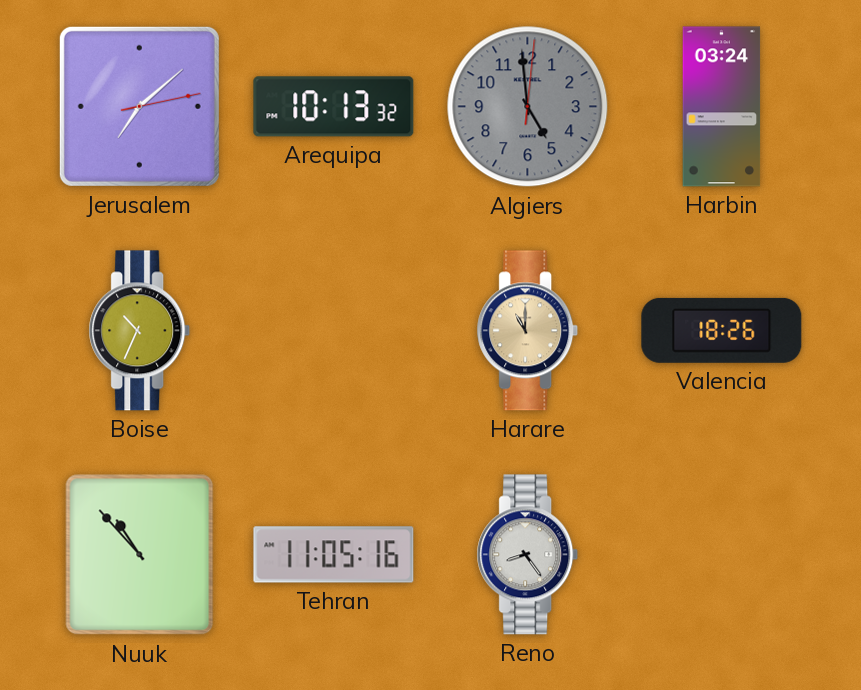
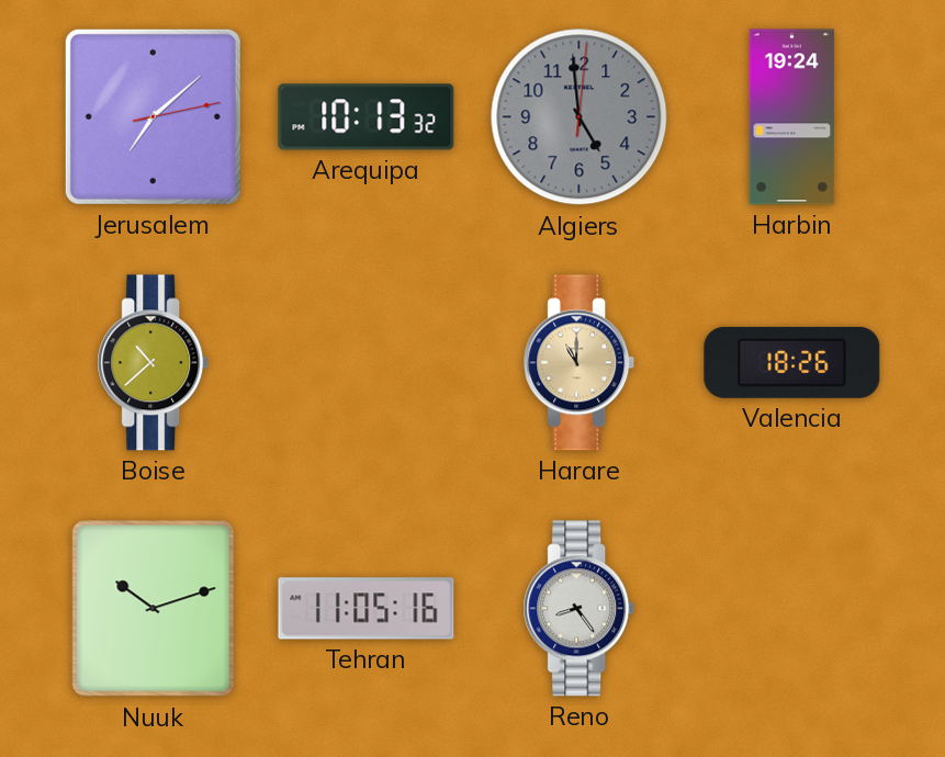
Harbin: 03:24 -> 19:24 (792, 117)
Boise: 10:34 -> 10:38 (154, 363)
Nuuk: 10:53 -> 10:12 (154, 609)
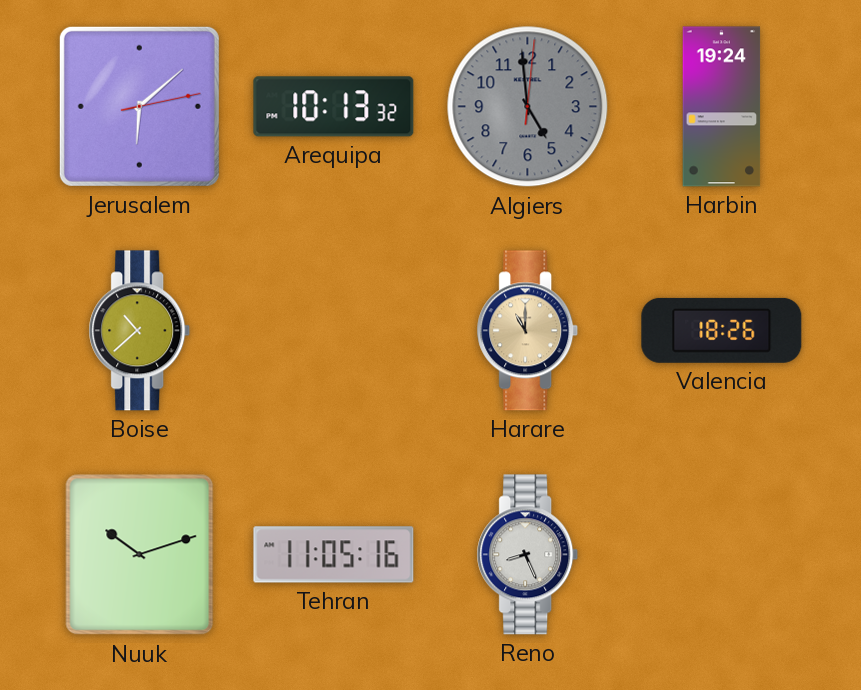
Jerusalem: 7:08 -> 6:08 (139, 106)
Reno: 8:24 -> 8:26 (528, 555)
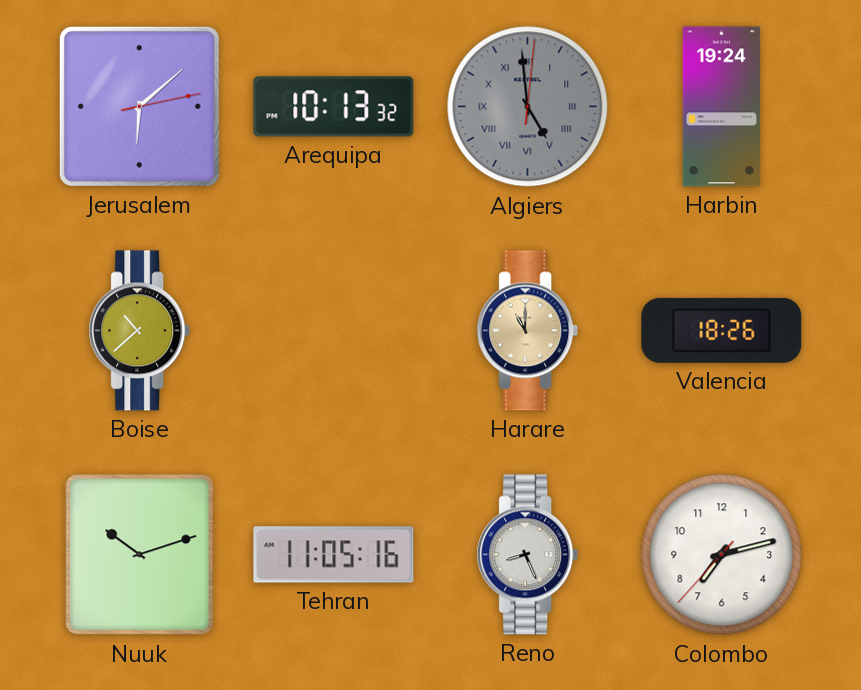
Algiers numerals: Arabic -> Roman (528, 107)
Colombo: none -> 7:12 (722, 555)
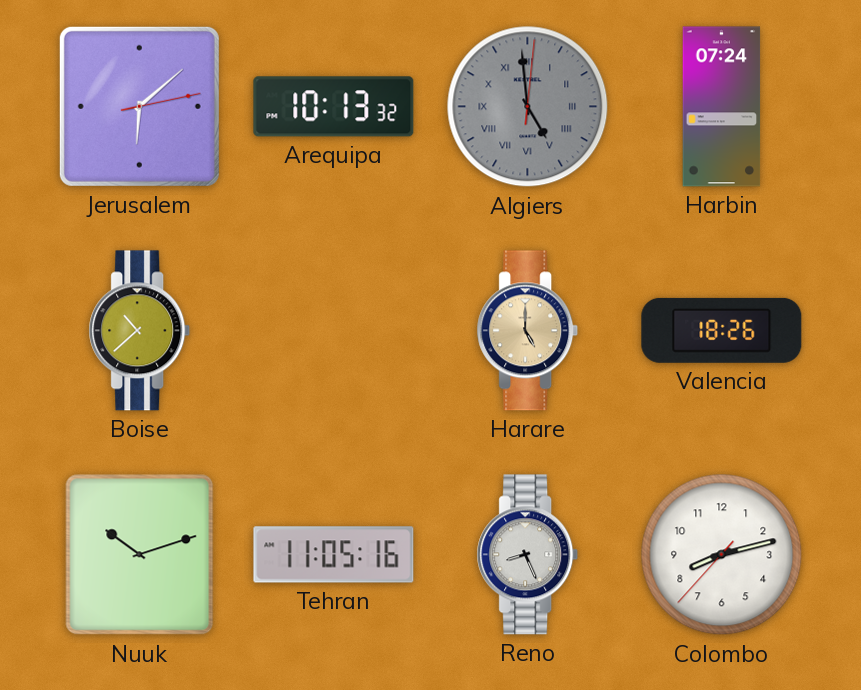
Harbin: 19:24 -> 07:24 (722, 107)
Harare: 11:00 -> 5:00 (528, 331)
Colombo: 7:12 -> 8:12 (722, 555)
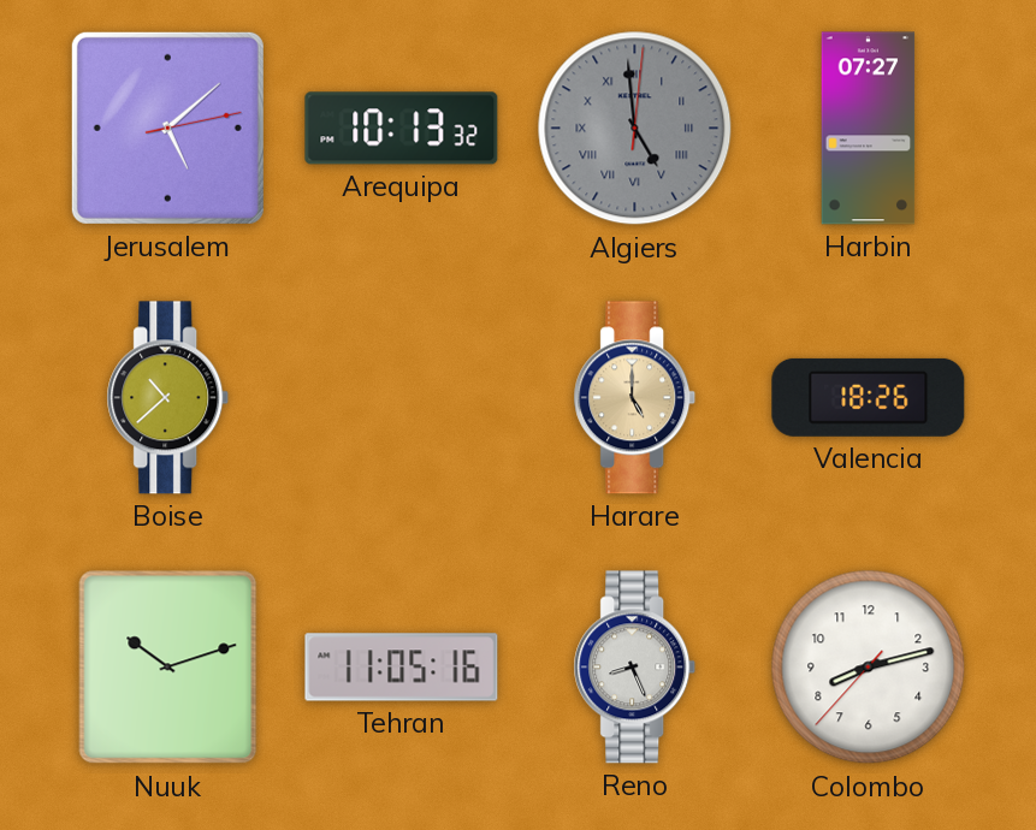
Jerusalem: 6:08 -> 5:08 (167, 128)
Harbin: 07:24 -> 07:27 (869, 129)
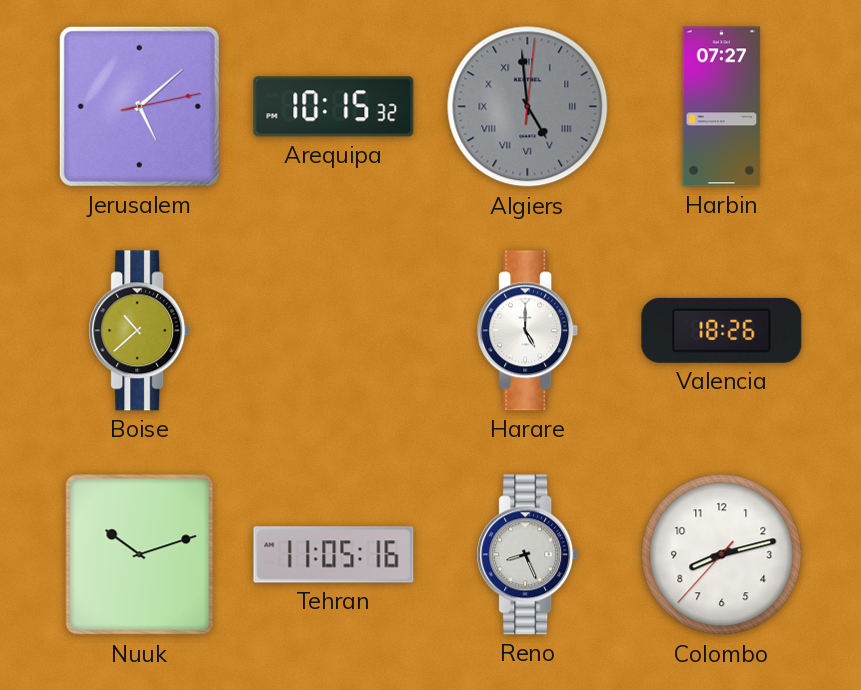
Arequipa: 10:13 -> 10:15 (334, 107)
Harare dial: champagne -> white (528, 331)
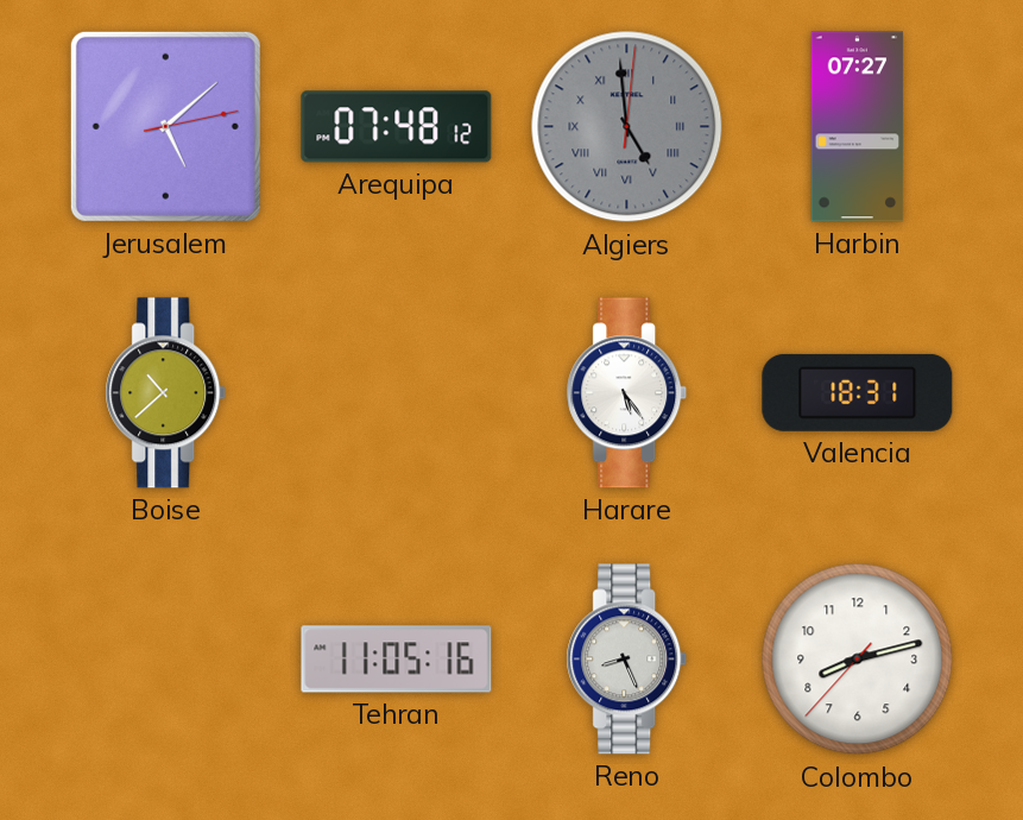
Arequipa: 10:15 -> 07:48 (397, 127)
Harare: 5:00 -> 5:24 (627, 393)
Valencia: 18:26 -> 18:31 (858, 392)
Nuuk: 10:12 -> none (140, 555)
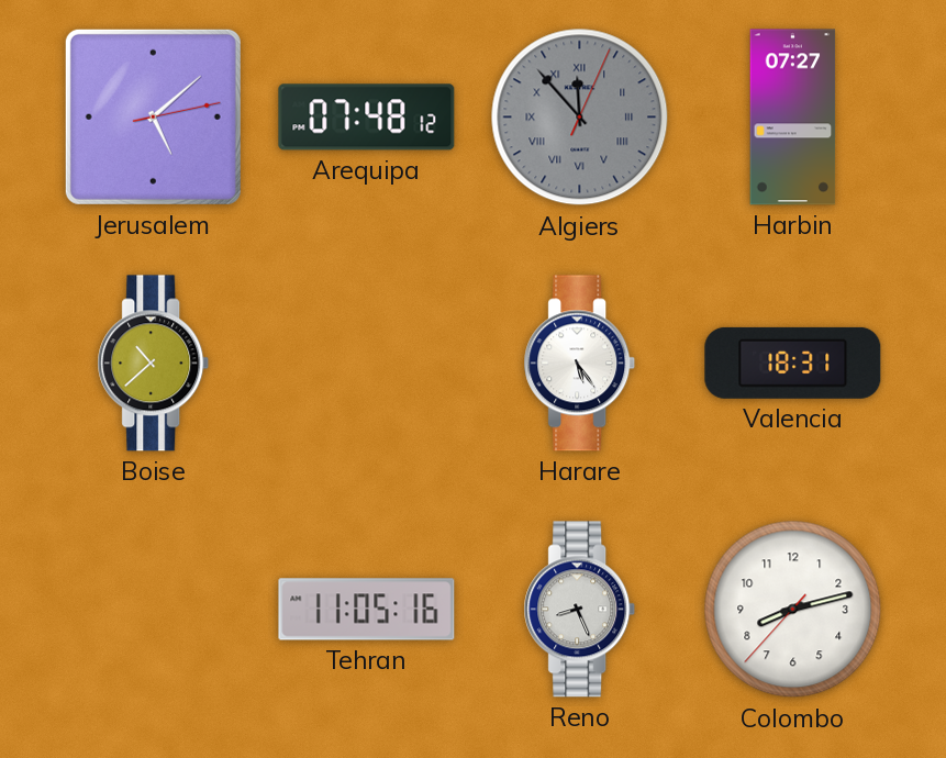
Algiers: 4:59 -> 11:53 (580, 118)
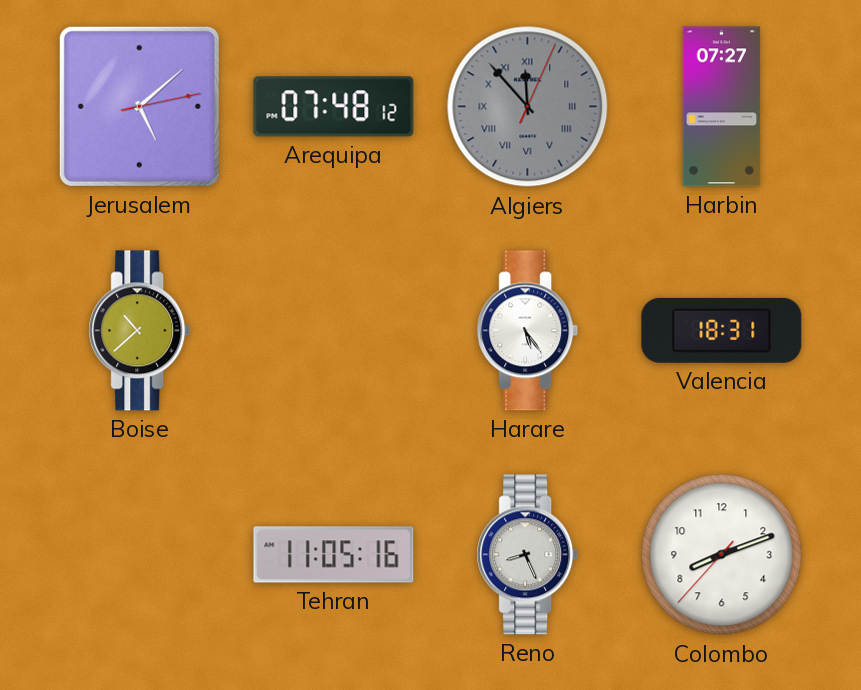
Colombo: 8:12 -> 8:11 (722, 555)
